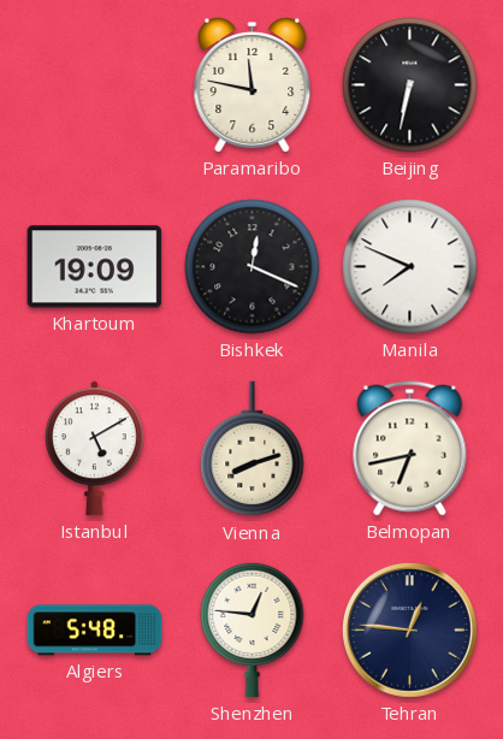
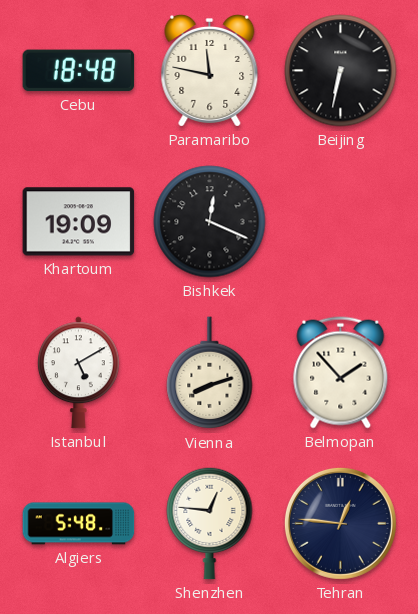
Cebu: none -> 18:48 (79, 71)
Manila: 7:49 -> none (410, 267)
Belmopan: 6:43 -> 1:53 (341, 373)
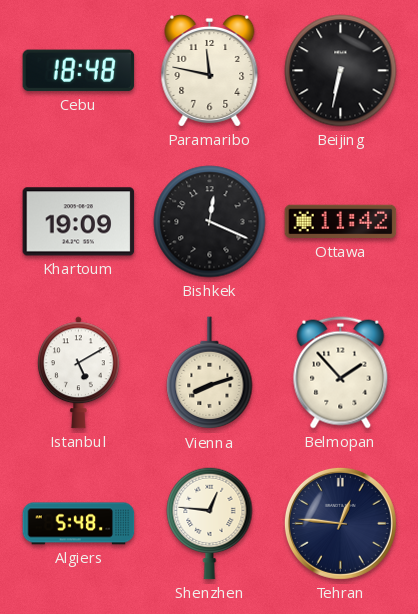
Ottawa: none -> 11:42 (341, 222)
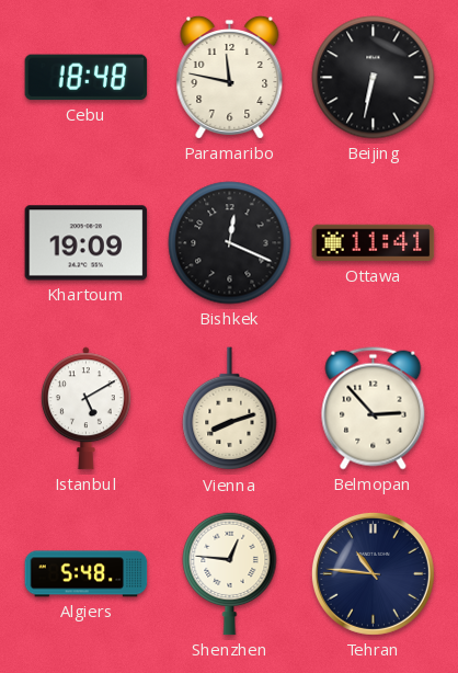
Ottawa: 11:42 -> 11:41 (374, 243)
Belmopan: 1:53 -> 2:53 (374, 409)
Tehran: 12:46 -> 10:46 (373, 573)
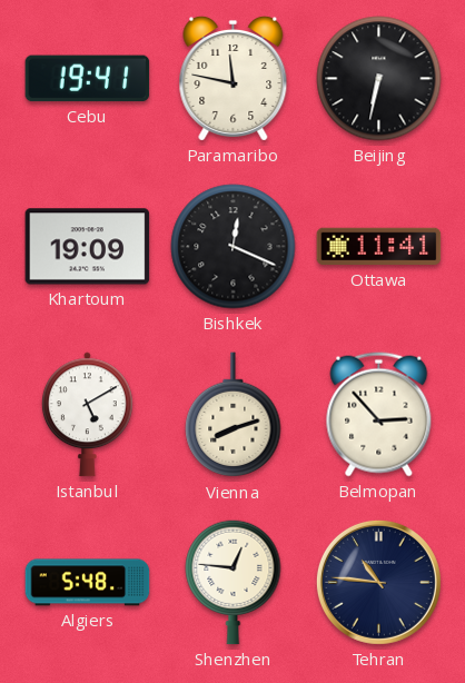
Cebu: 18:48 -> 19:41 (88, 79)
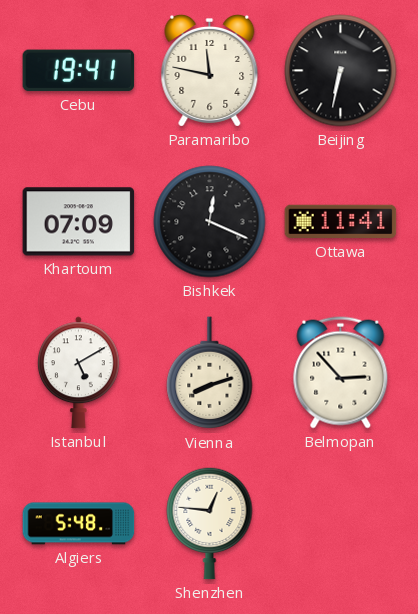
Khartoum: 19:09 -> 07:09 (79, 222)
Tehran: 10:46 -> none (378, 582)
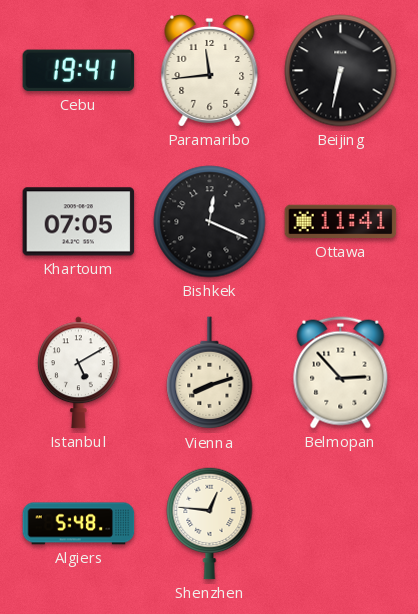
Paramaribo: 11:47 -> 11:44 (210, 70)
Khartoum: 07:09 -> 07:05 (79, 222)
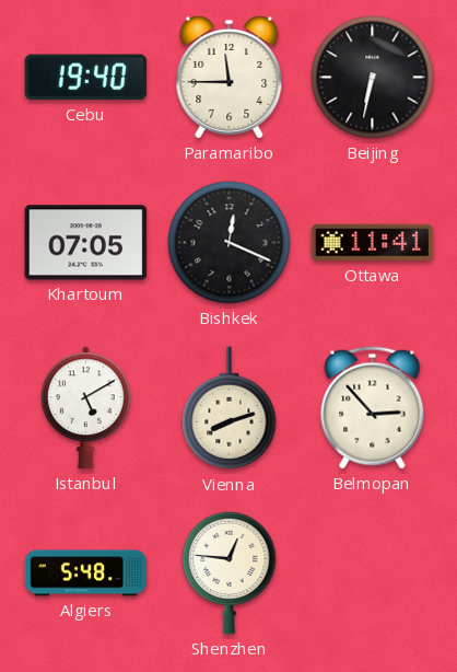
Cebu: 19:41 -> 19:40 (86, 78)
Paramaribo: 11:44 -> 11:45 (230, 77)
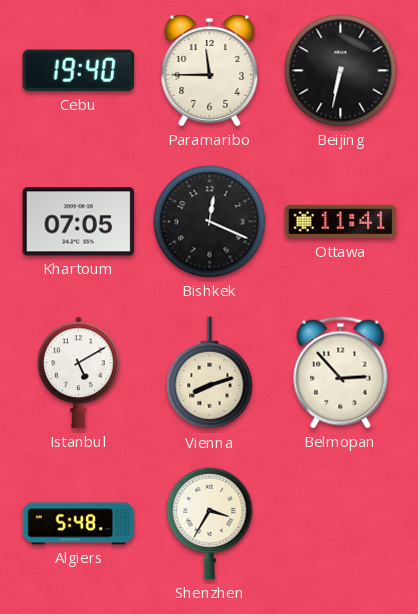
Shenzhen: 12:46 -> 3:35 (210, 523)
